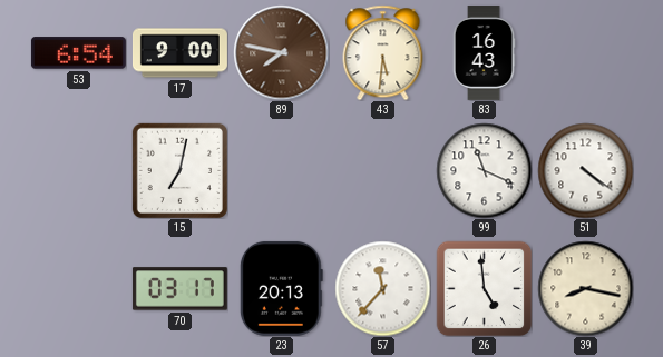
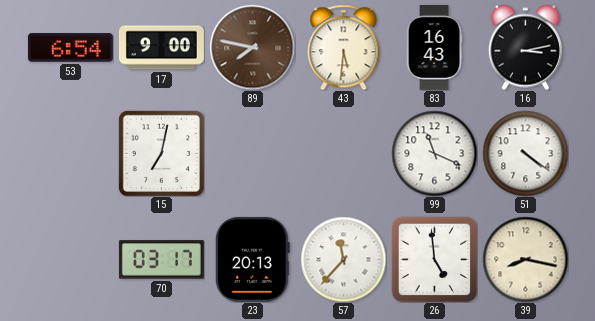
16: none -> 3:13 (525, 47)
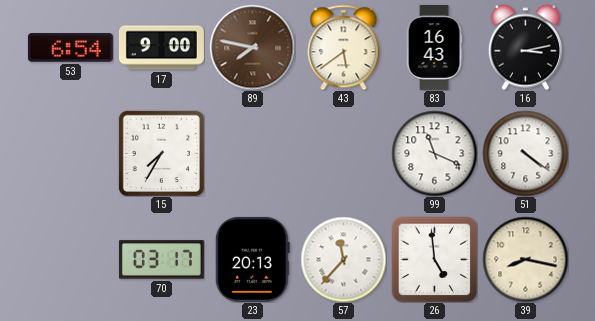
43: 5:31 -> 5:39 (344, 47)
15: 7:02 -> 7:35 (161, 153)
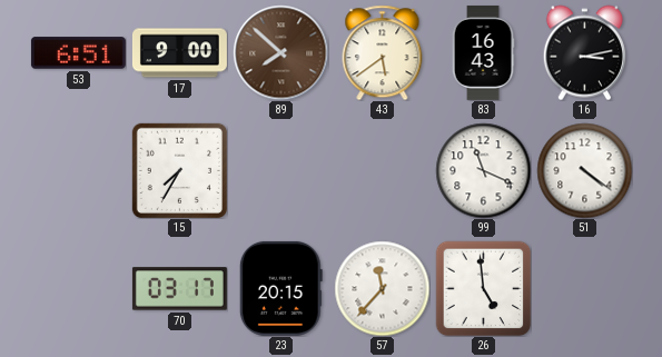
53: 6:54 -> 6:51 (78, 53)
89: 7:47 -> 7:52 (280, 52)
23: 20:13 -> 20:15 (280, 288)
39: 8:17 -> none (525, 259)
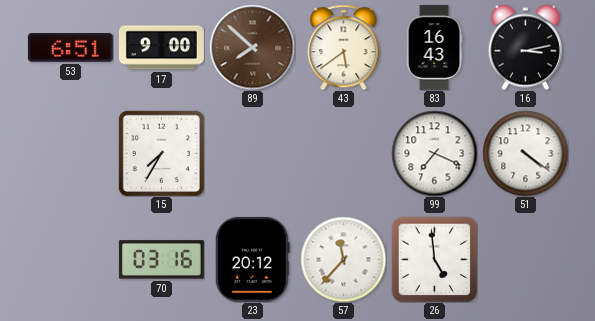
99: 11:19 -> 7:19 (434, 153)
70: 03:17 -> 03:16 (161, 260)
23: 20:15 -> 20:12 (252, 259)
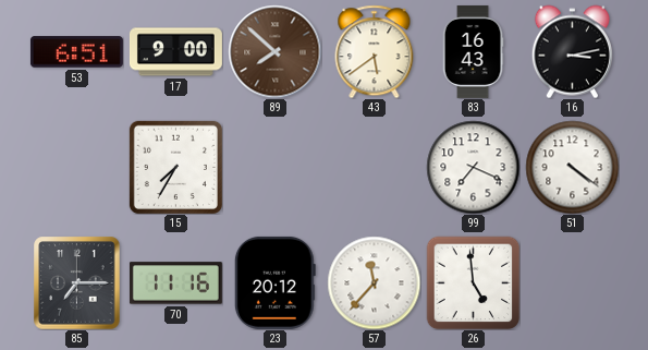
85: none -> 7:15 (77, 282)
70: 03:16 -> 11:16 (175, 283)
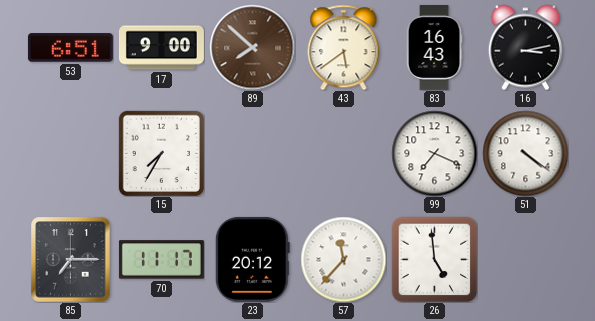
70: 11:16 -> 11:17 (161, 260)
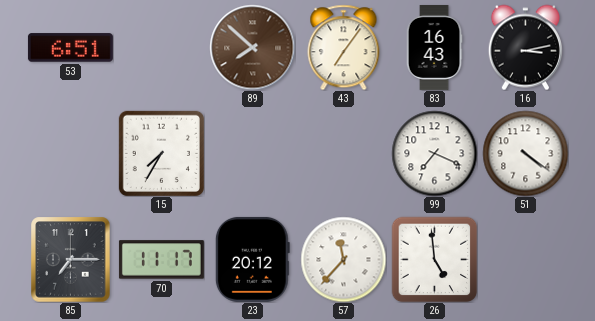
17: 9:00 -> none (161, 48)
43: 5:39 -> 7:06 (344, 47)
